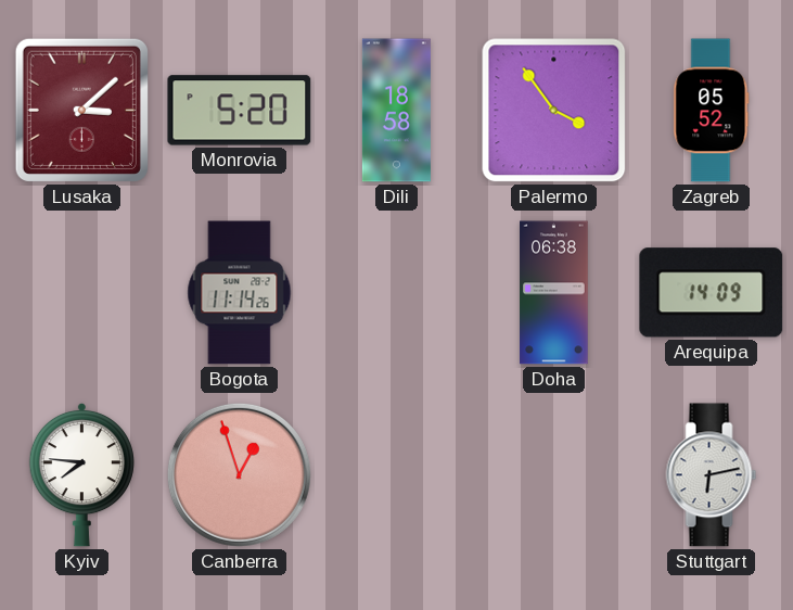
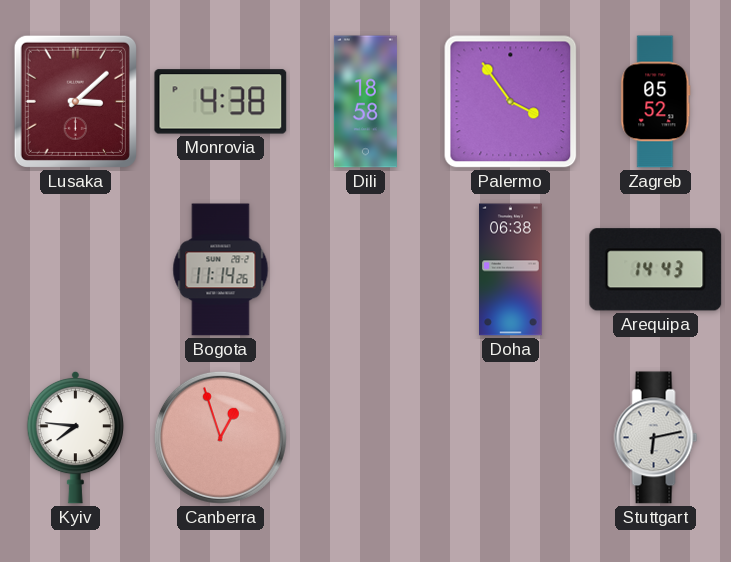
Monrovia: 5:20 -> 4:38 (221, 102)
Arequipa: 14:09 -> 14:43 (656, 270)
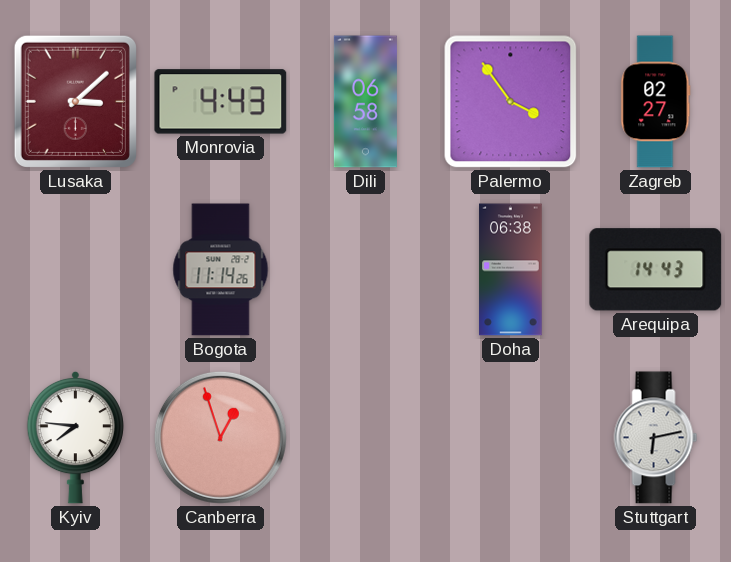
Monrovia: 4:38 -> 4:43 (221, 102)
Dili: 18:58 -> 06:58 (365, 102)
Zagreb: 05:52 -> 02:27 (656, 102)
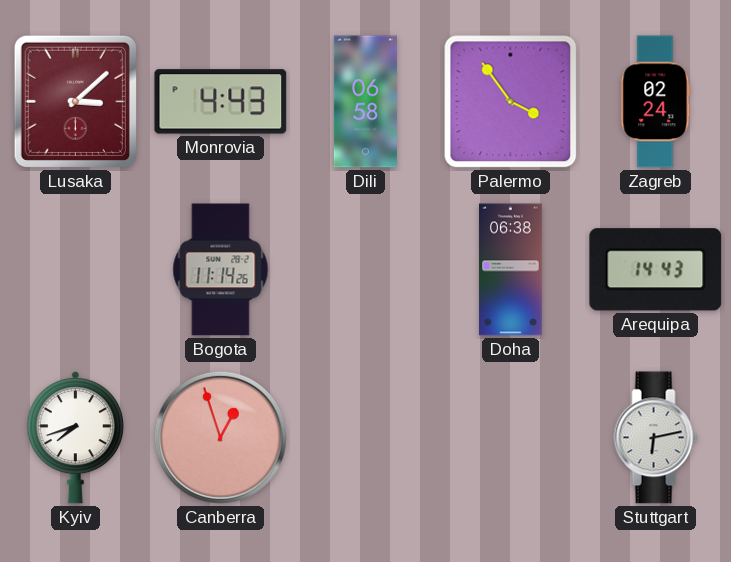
Zagreb: 02:27 -> 02:24 (656, 102)
Kyiv: 7:46 -> 7:42 (75, 437)
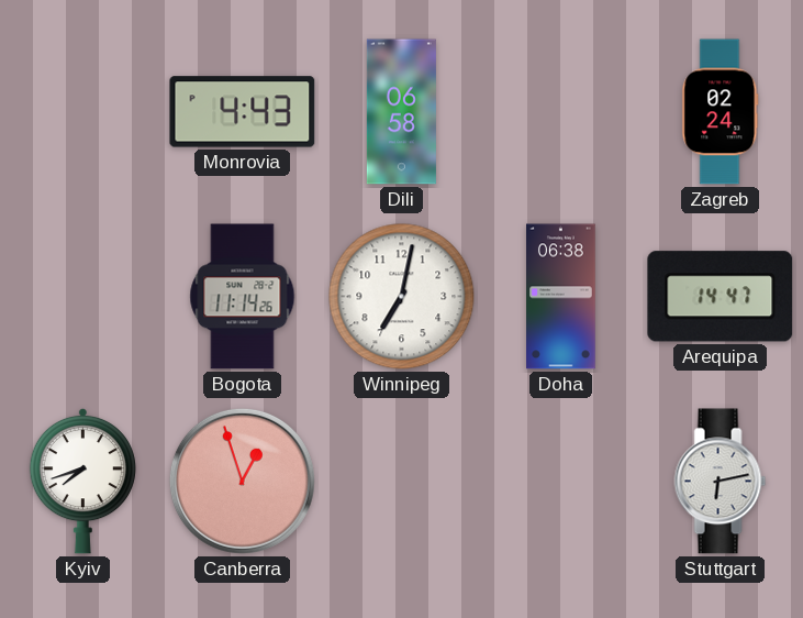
Lusaka: 3:08 -> none (75, 101)
Palermo: 3:54 -> none (511, 102)
Winnipeg: none -> 7:02 (402, 297)
Arequipa: 14:43 -> 14:47 (721, 297)
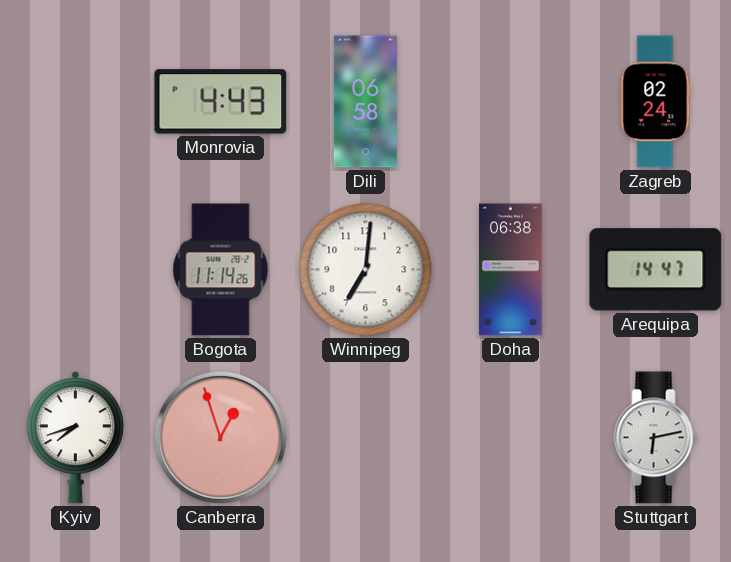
Winnipeg: 7:02 -> 7:01 (366, 270)
